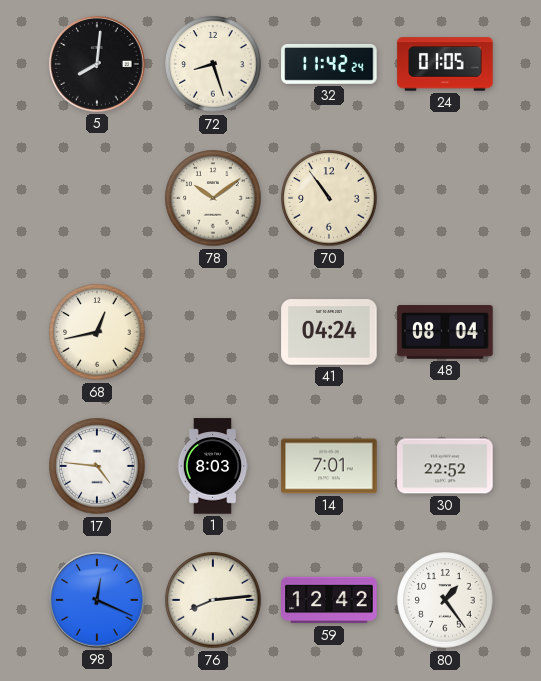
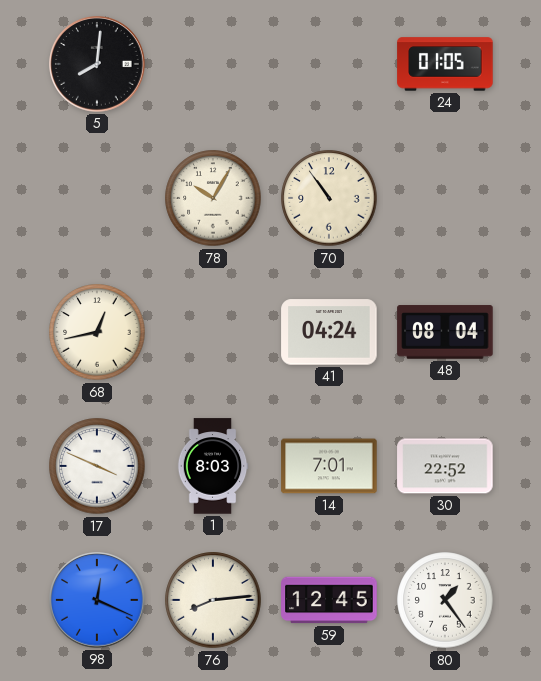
72: 8:27 -> none (213, 64)
32: 11:42 -> none (329, 64)
78: 10:09 -> 10:05 (213, 198)
17: 4:46 -> 3:49 (97, 466)
59: 12:42 -> 12:45 (329, 600)
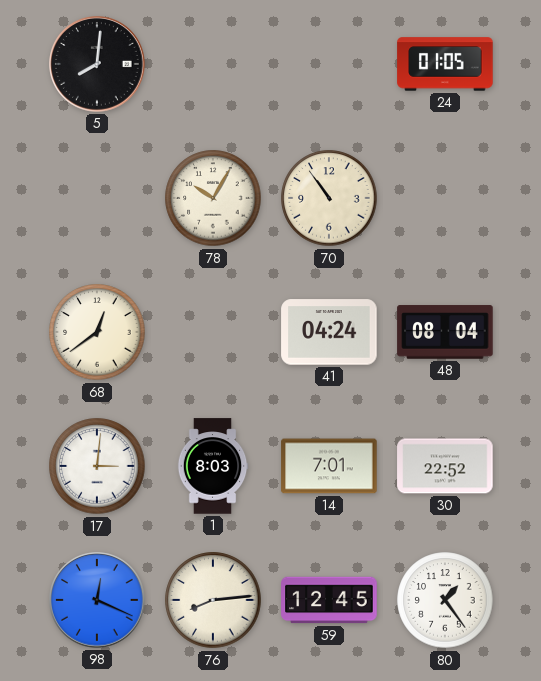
68: 12:43 -> 12:39 (97, 332)
17: 3:49 -> 3:01 (97, 466)
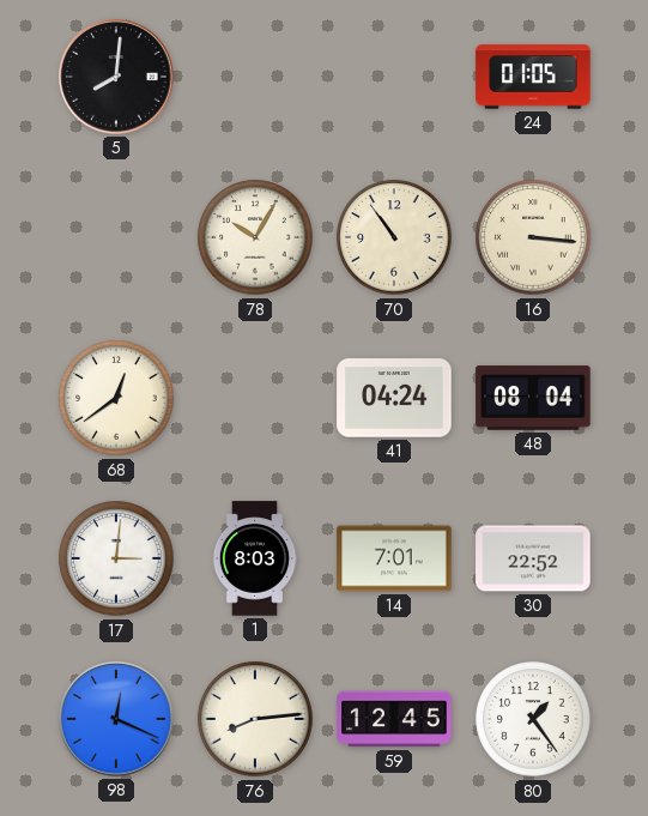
16: none -> 3:16 (533, 237)
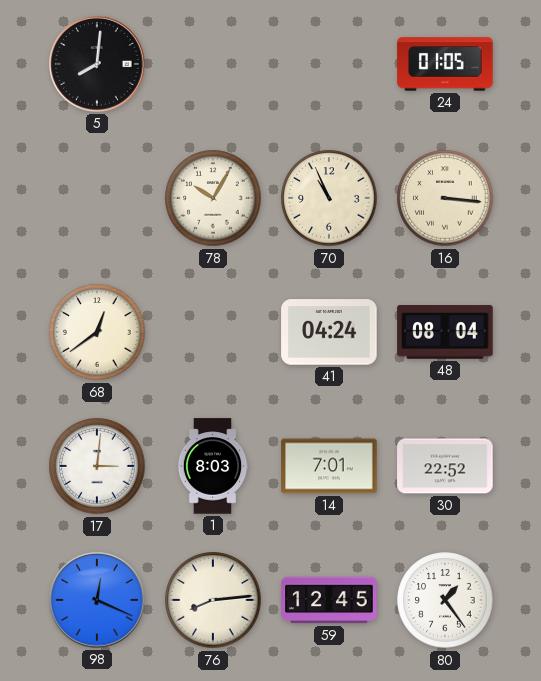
70: 10:54 -> 10:56 (329, 198)
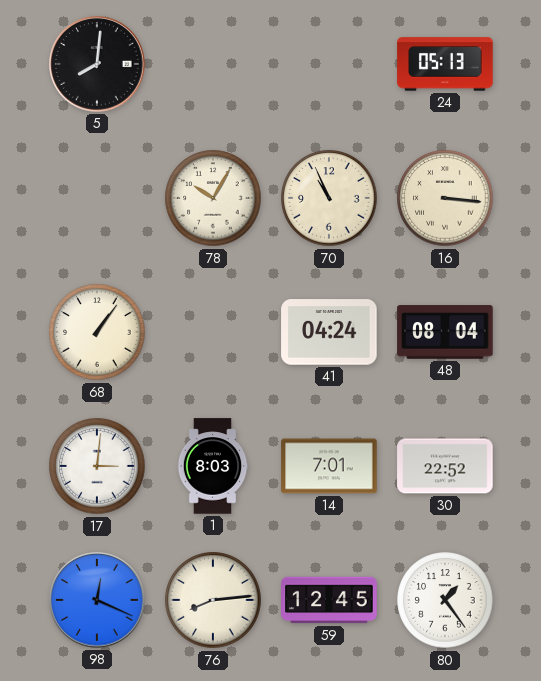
24: 01:05 -> 05:13 (445, 64)
68: 12:39 -> 1:06 (97, 332)
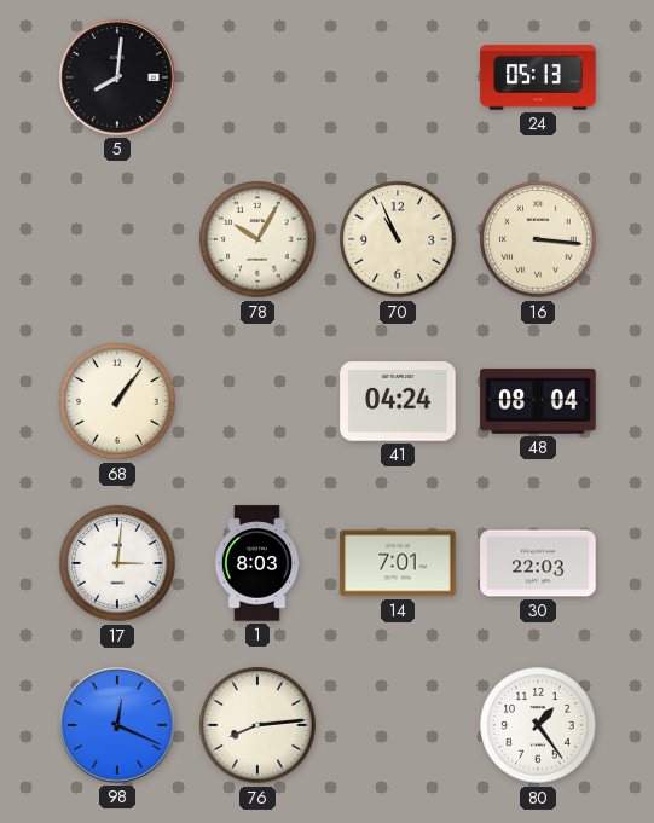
30: 22:52 -> 22:03 (538, 563)
59: 12:45 -> none (329, 600)
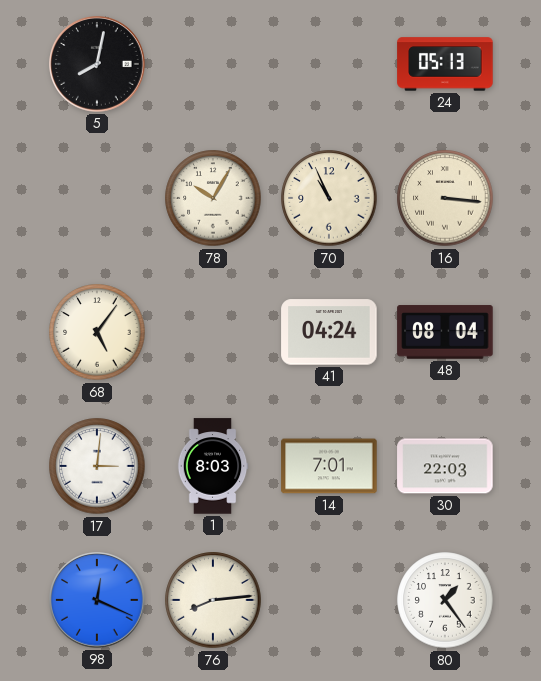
5: 8:01 -> 8:02 (97, 64)
68: 1:06 -> 5:06 (97, 332)
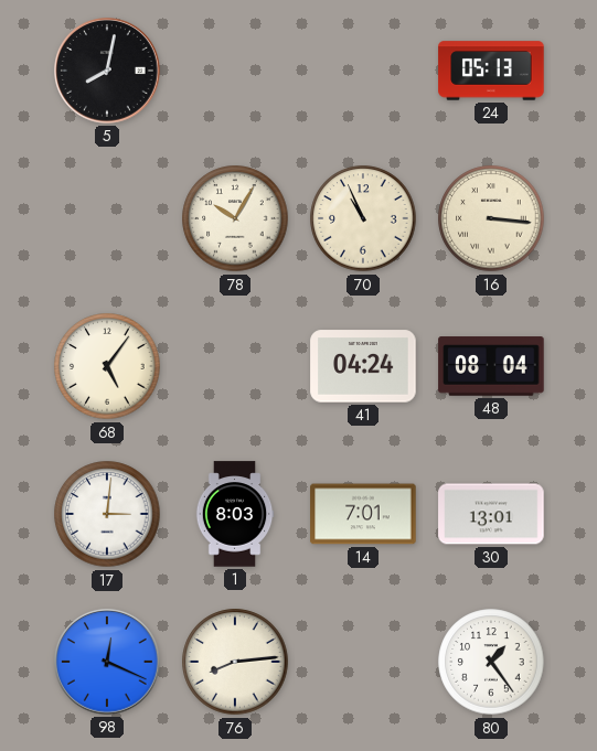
30: 22:03 -> 13:01 (491, 514)
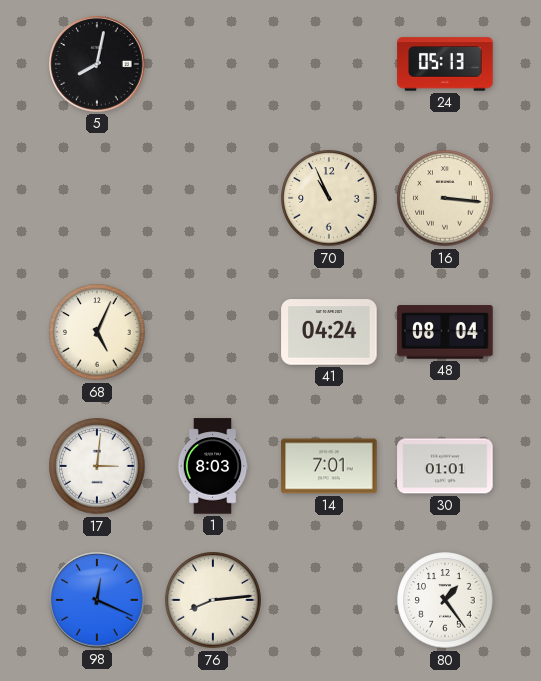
78: 10:05 -> none (235, 218)
68: 5:06 -> 5:04 (97, 332)
30: 13:01 -> 01:01 (445, 466)
